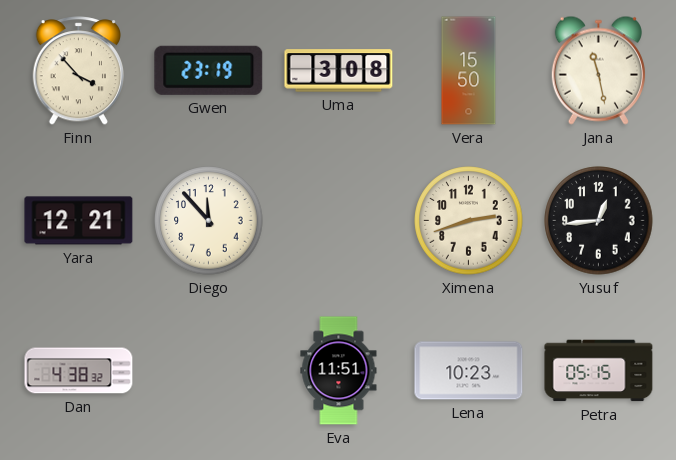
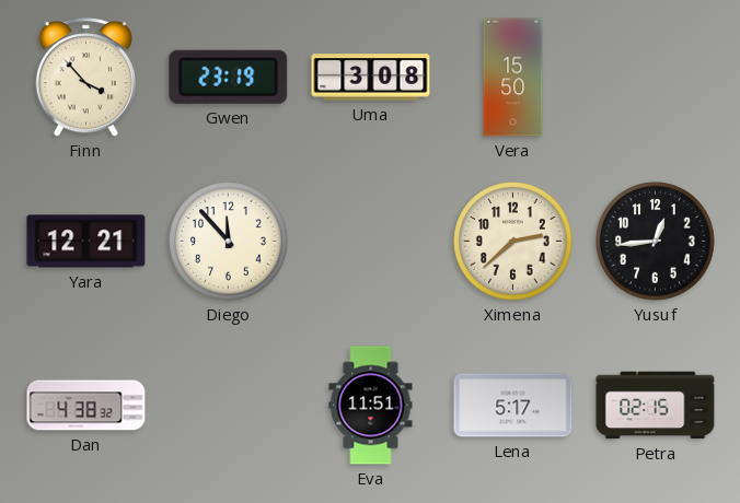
Jana: 11:28 -> none (598, 70)
Ximena: 2:42 -> 2:38 (513, 242)
Lena: 10:23 -> 5:17 (513, 406)
Petra: 05:15 -> 02:15 (656, 406)
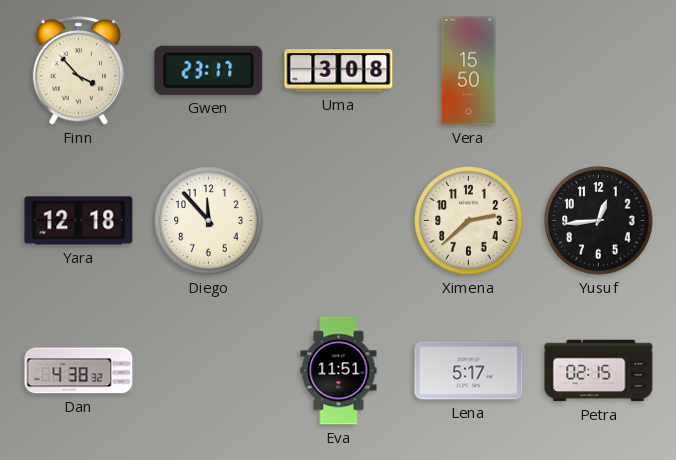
Gwen: 23:19 -> 23:17 (209, 70)
Yara: 12:21 -> 12:18 (79, 221)
